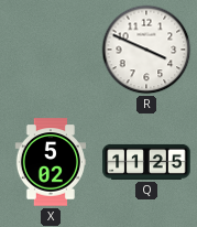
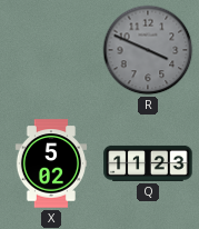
R dial: white -> grey (148, 50)
Q: 11:25 -> 11:23 (148, 163)
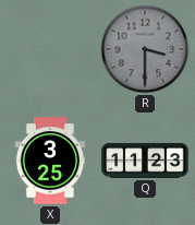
R: 3:49 -> 3:30 (145, 49)
X: 5:02 -> 3:25 (49, 161)
